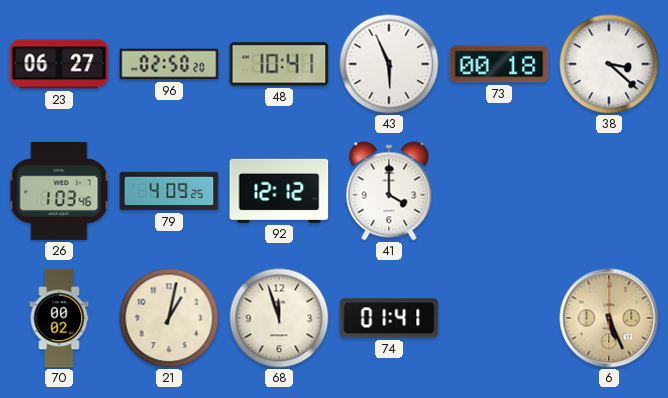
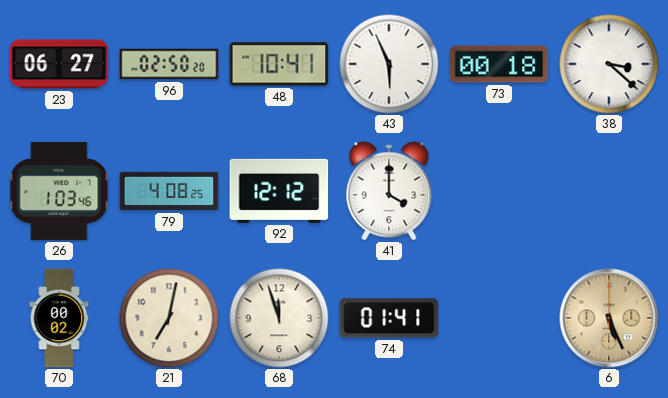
79: 4:09 -> 4:08 (169, 191)
21: 1:02 -> 7:02 (169, 318)
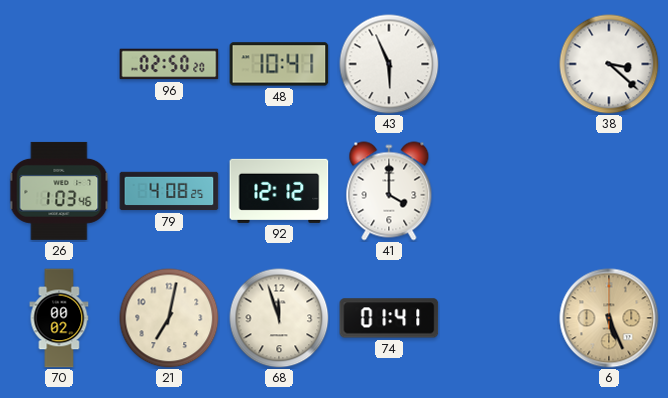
23: 06:27 -> none (59, 64)
73: 00:18 -> none (499, 64)
